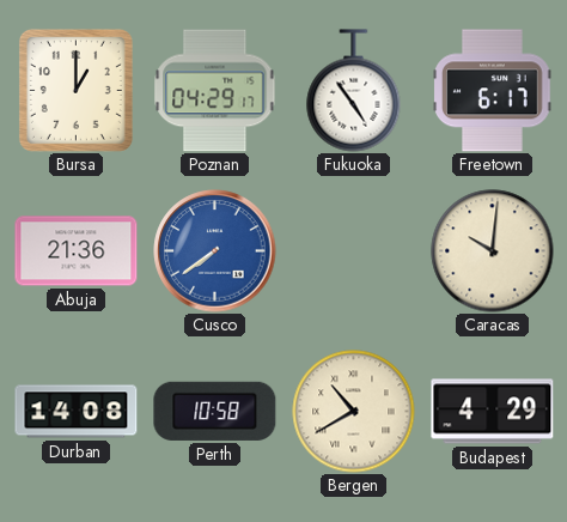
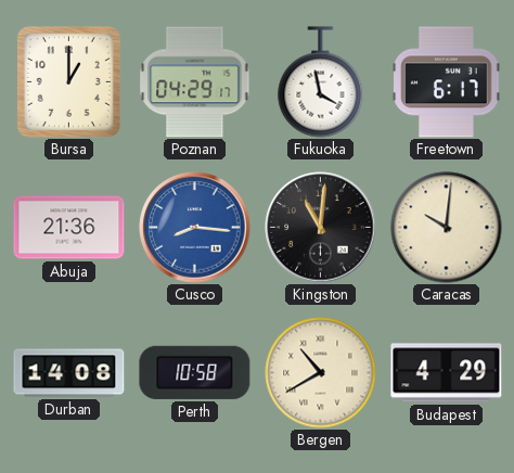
Fukuoka: 4:54 -> 3:58 (321, 82)
Cusco: 7:39 -> 8:16 (195, 228)
Kingston: none -> 11:01 (321, 228)
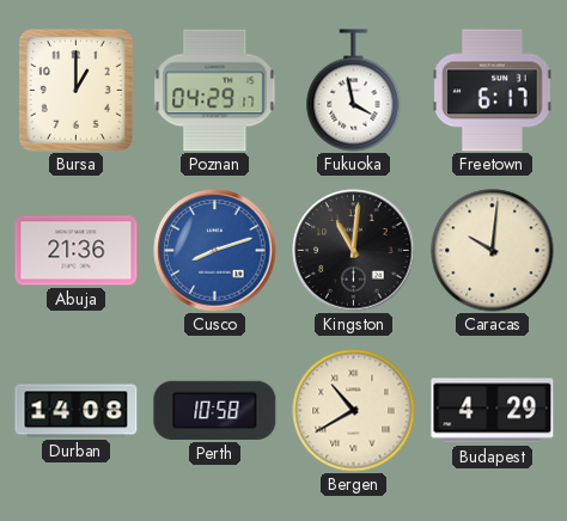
Cusco: 8:16 -> 8:12 (215, 251)
